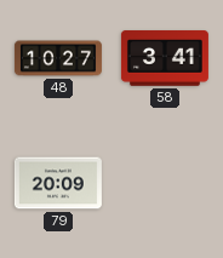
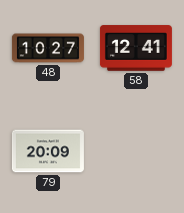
58: 3:41 -> 12:41 (136, 48)
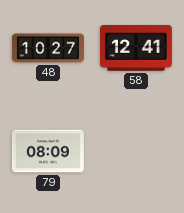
79: 20:09 -> 08:09 (48, 151)
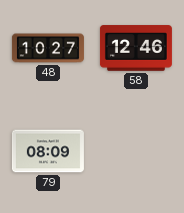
58: 12:41 -> 12:46 (136, 48)
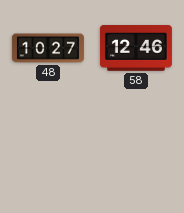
79: 08:09 -> none (48, 151)
